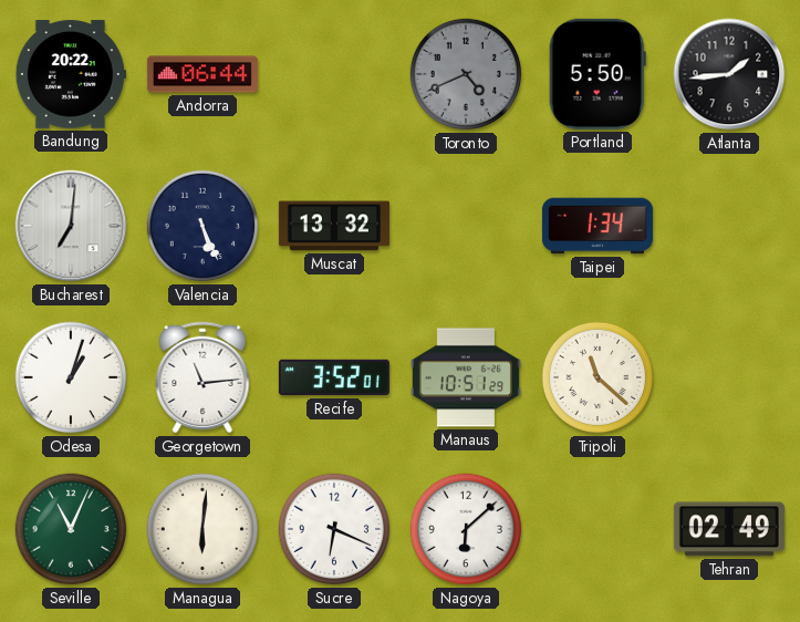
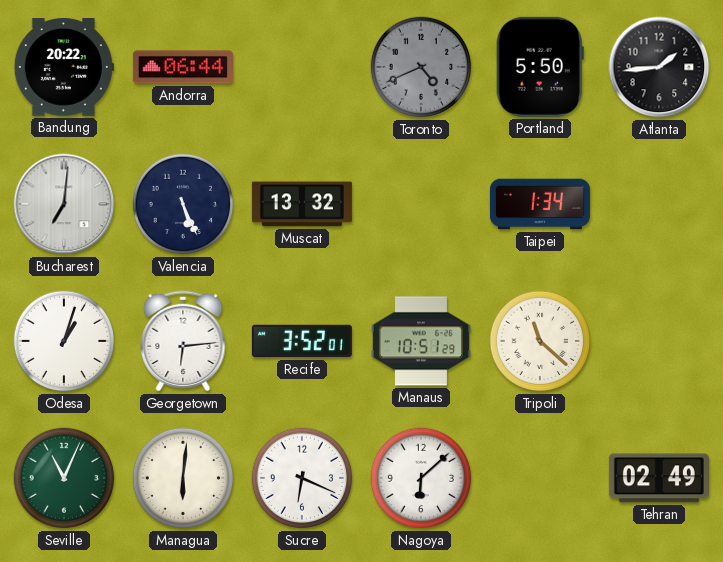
Georgetown: 11:14 -> 6:14 (183, 341)
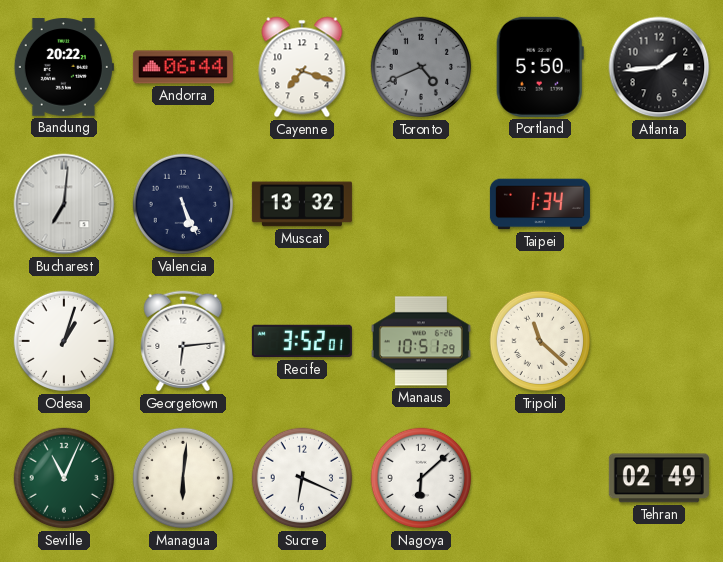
Cayenne: none -> 7:18 (302, 67)
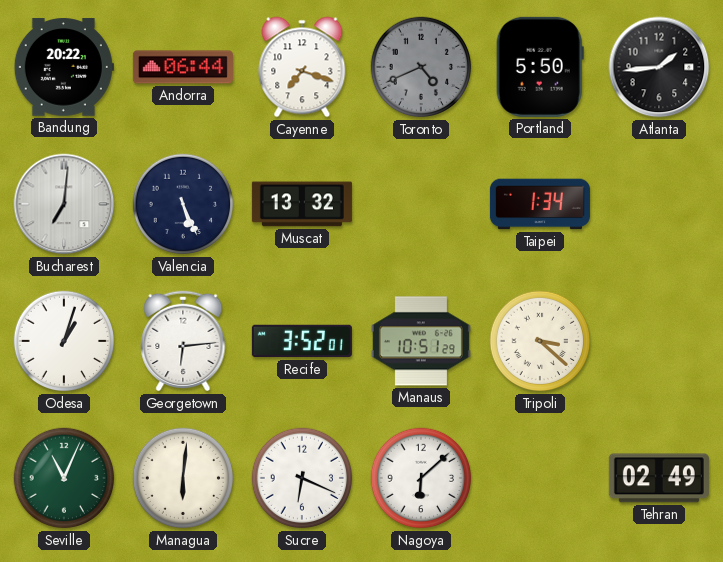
Tripoli: 11:22 -> 3:22 (540, 341)
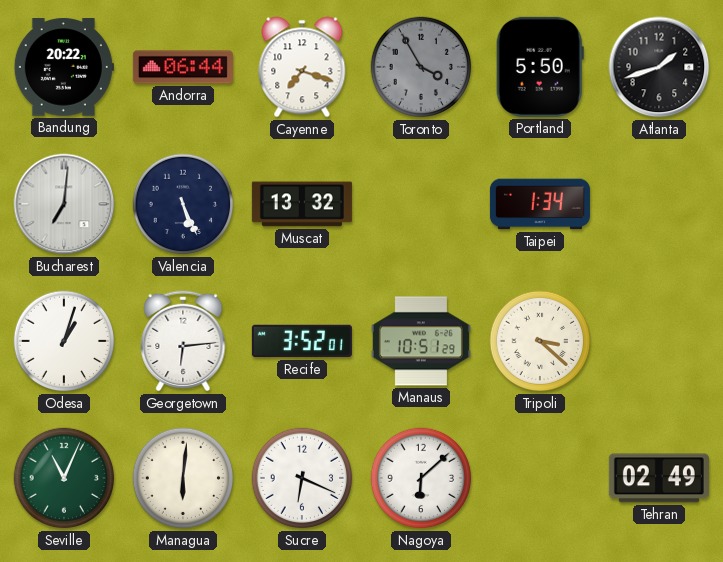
Toronto: 4:41 -> 3:55 (421, 67)
Atlanta: 1:44 -> 1:42 (659, 67)
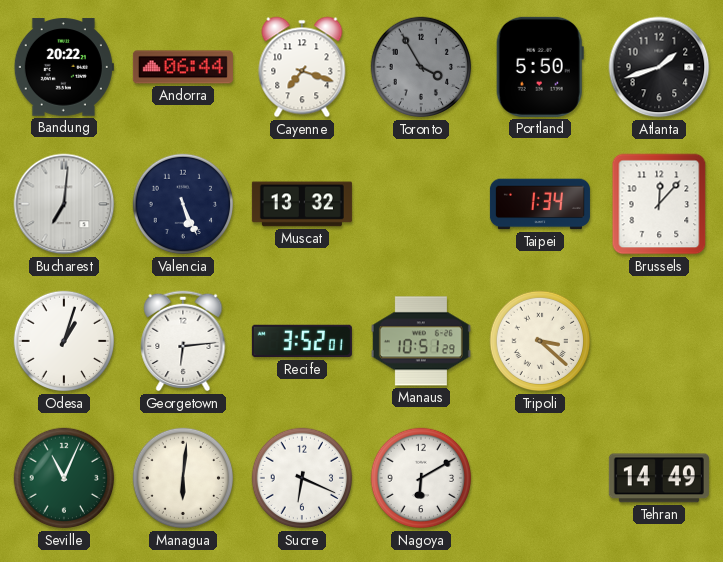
Brussels: none -> 12:07 (659, 204)
Nagoya: 6:08 -> 6:10 (421, 478)
Tehran: 02:49 -> 14:49 (659, 478)
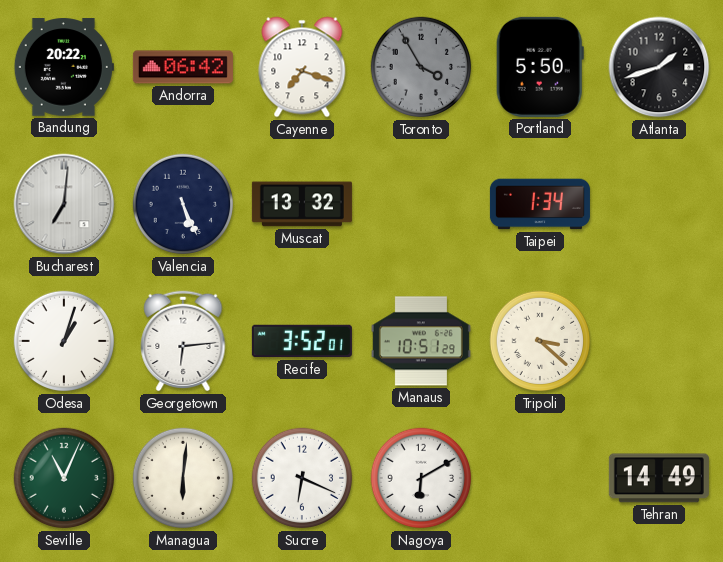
Andorra: 06:44 -> 06:42 (183, 67)
Brussels: 12:07 -> none (659, 204)
